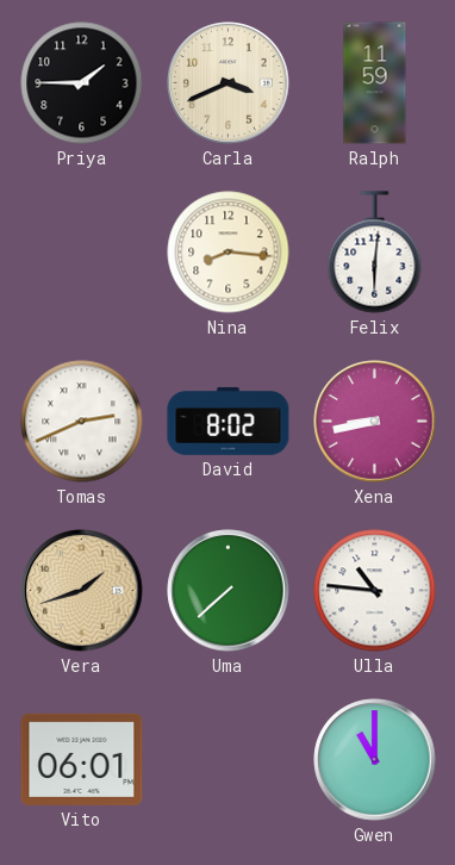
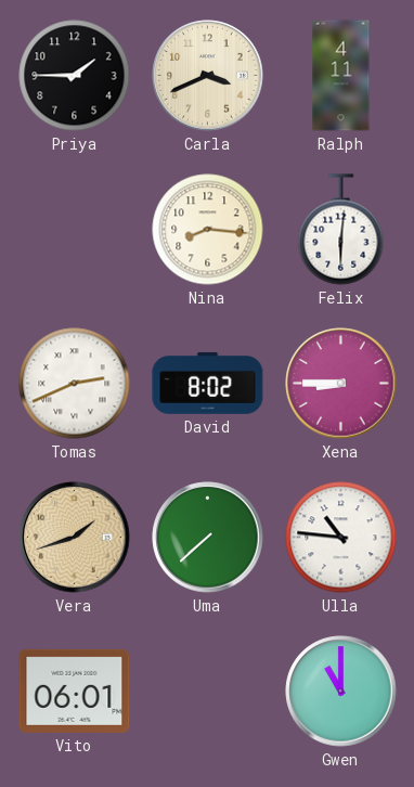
Ralph: 11:59 -> 4:11 (341, 76)
Xena: 8:43 -> 8:45 (341, 384)
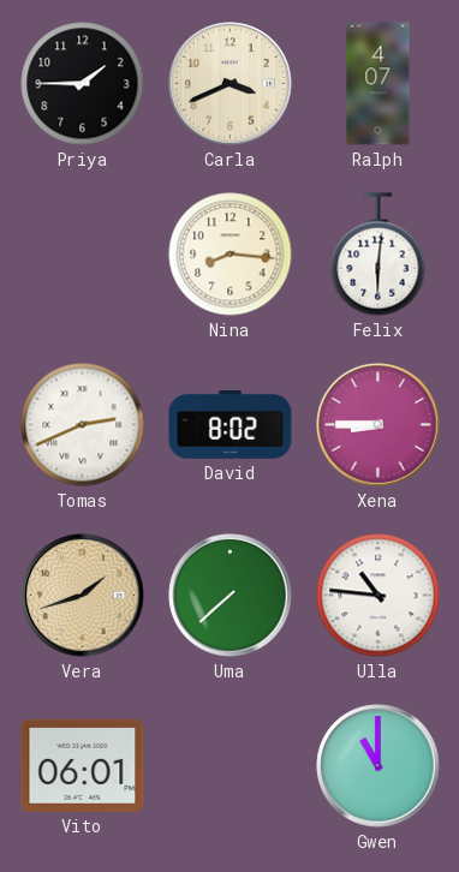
Ralph: 4:11 -> 4:07 (378, 84)
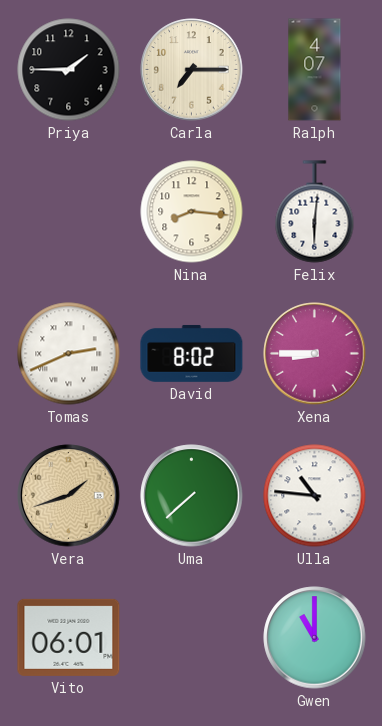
Carla: 3:41 -> 7:15 (192, 70)
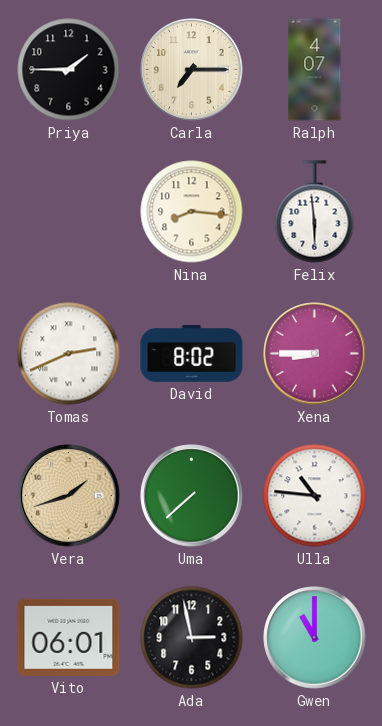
Felix: 6:01 -> 5:59 (315, 212)
Ada: none -> 2:58 (192, 638)
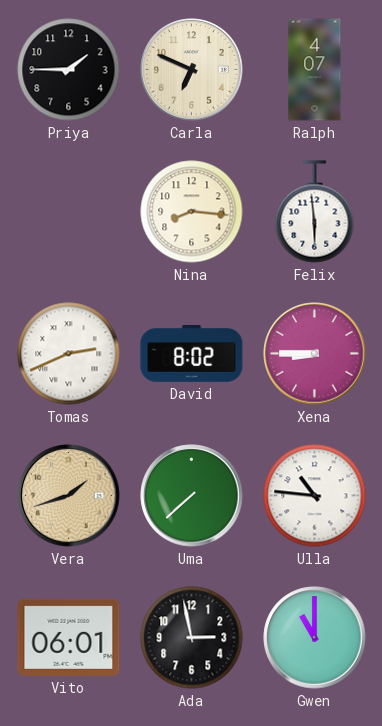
Carla: 7:15 -> 6:49 (192, 70)
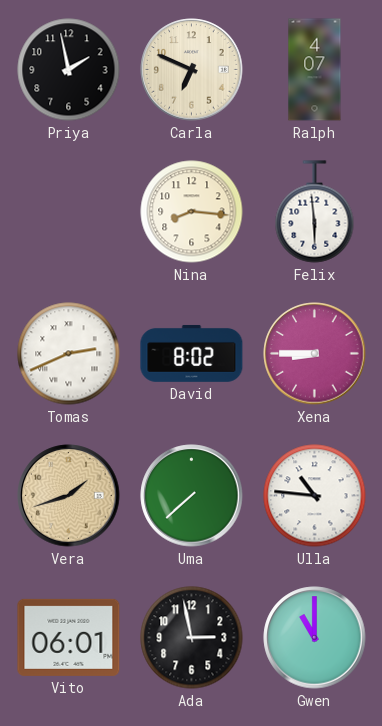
Priya: 1:45 -> 1:58 (69, 70)
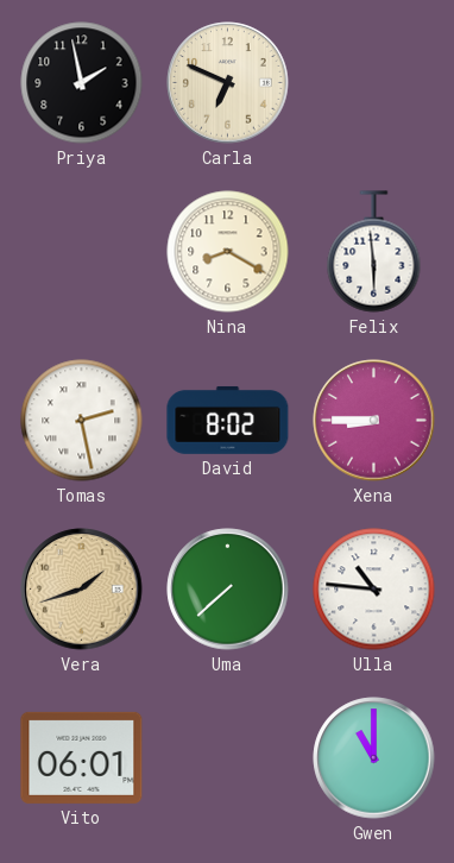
Ralph: 4:07 -> none (315, 70)
Nina: 8:16 -> 8:20 (228, 252)
Tomas: 2:41 -> 2:28 (82, 421)
Ada: 2:58 -> none (192, 638)
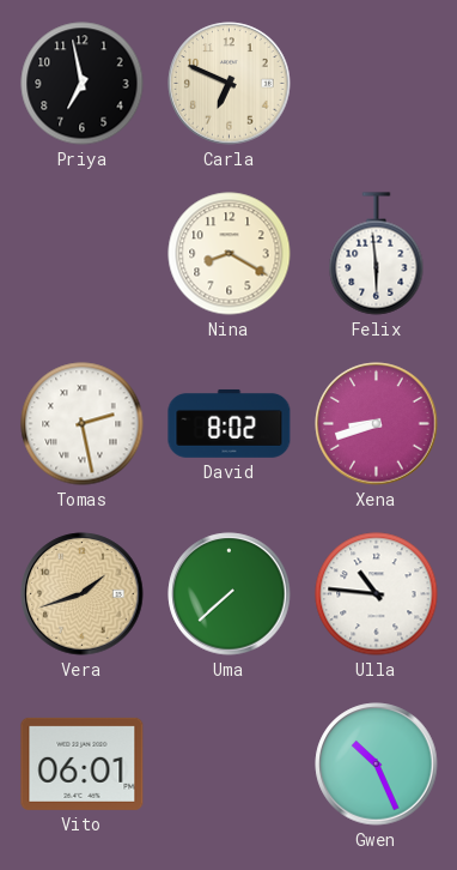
Priya: 1:58 -> 6:58 (83, 84)
Xena: 8:45 -> 8:42 (377, 424)
Gwen: 11:00 -> 10:26 (377, 765)
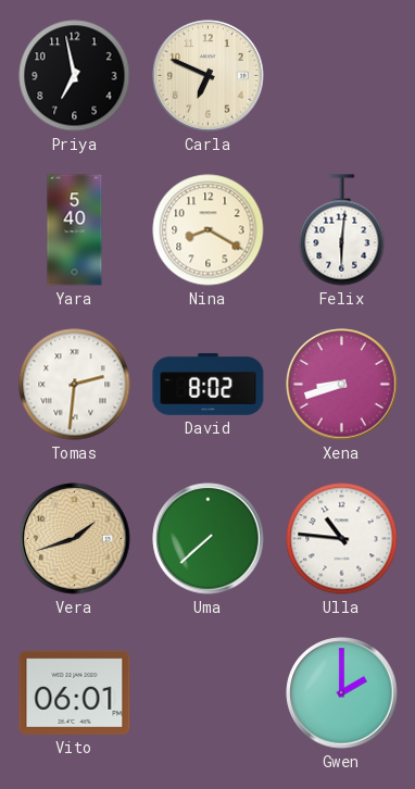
Yara: none -> 5:40 (75, 230)
Felix: 5:59 -> 6:01 (342, 230)
Tomas: 2:28 -> 2:31 (75, 385)
Gwen: 10:26 -> 2:00 (342, 693)
